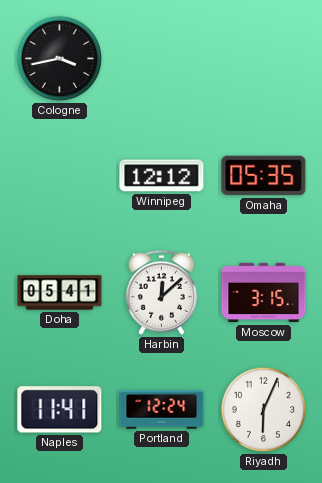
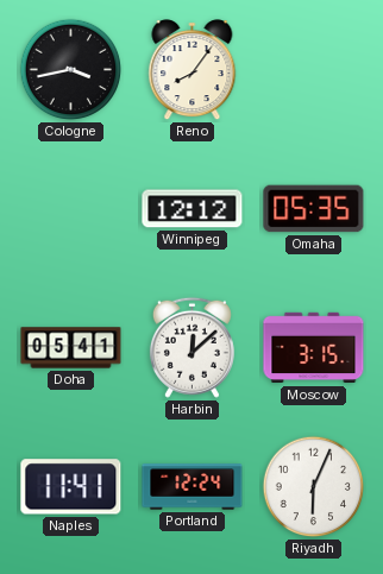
Reno: none -> 8:06 (193, 70)
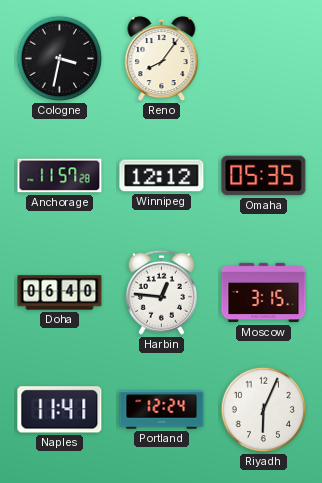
Cologne: 3:43 -> 3:32 (60, 59)
Anchorage: none -> 11:57 (60, 176)
Doha: 05:41 -> 06:40 (60, 293)
Harbin: 12:08 -> 12:46 (161, 292)
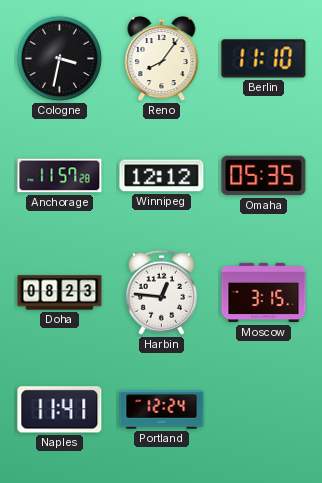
Berlin: none -> 11:10 (264, 59)
Doha: 06:40 -> 08:23 (60, 293)
Riyadh: 6:04 -> none (264, 410)
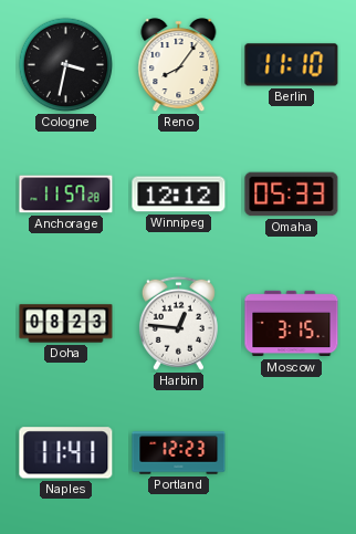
Omaha: 05:35 -> 05:33 (292, 195)
Portland: 12:24 -> 12:23 (179, 453)
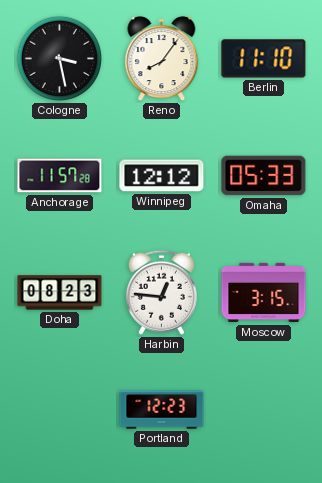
Cologne: 3:32 -> 3:28 (60, 59)
Naples: 11:41 -> none (66, 453)
